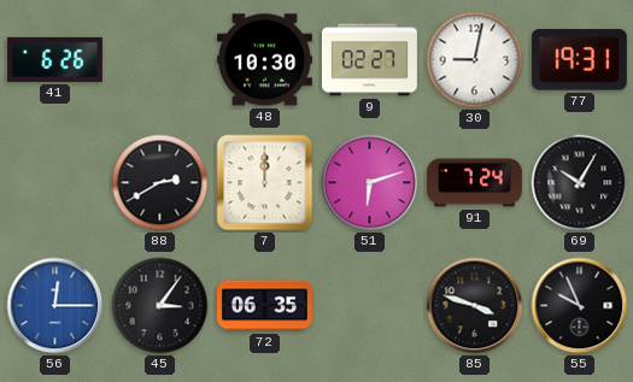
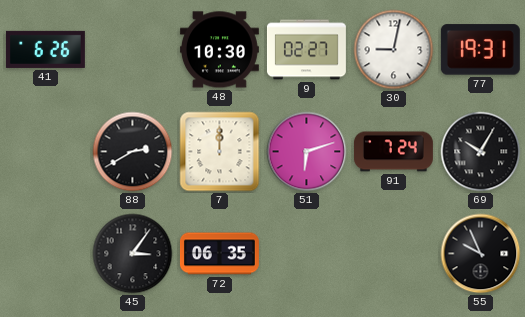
56: 12:15 -> none (55, 306)
85: 3:48 -> none (475, 306)
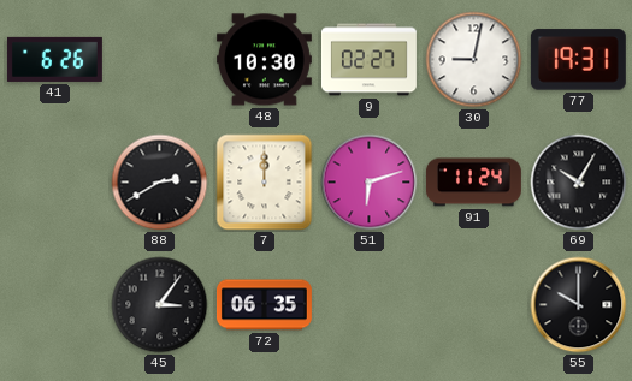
91: 7:24 -> 11:24 (473, 183)
55: 9:56 -> 10:00 (579, 305)
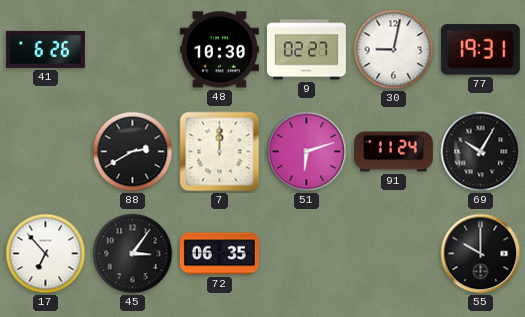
17: none -> 6:53 (46, 254)
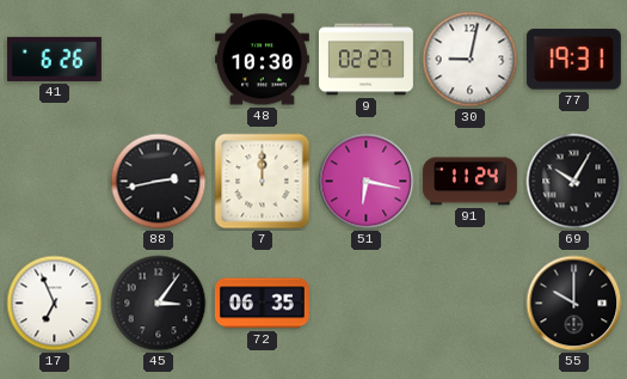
88: 2:40 -> 2:43 (159, 182)
51: 6:12 -> 6:17 (367, 182)
17: 6:53 -> 6:56 (55, 304)
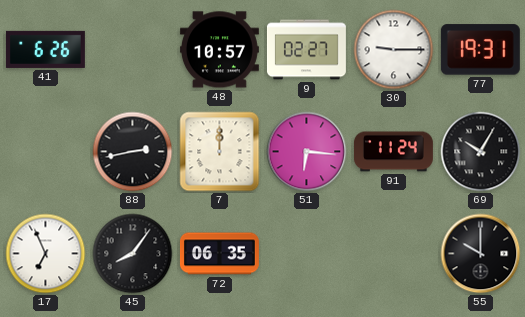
48: 10:30 -> 10:57 (219, 50)
30: 9:02 -> 9:15 (394, 50)
51: 6:17 -> 6:16 (307, 152)
45: 3:06 -> 8:06 (133, 254)
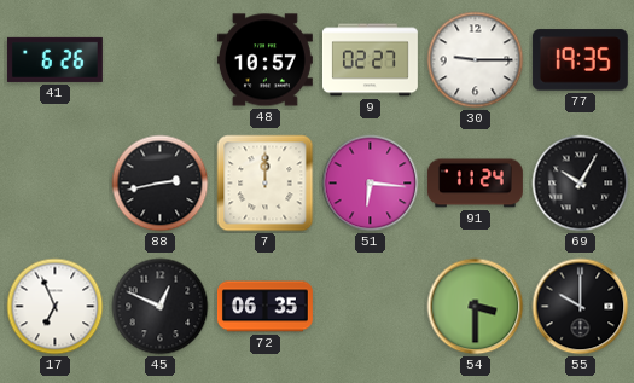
77: 19:31 -> 19:35 (580, 60)
45: 8:06 -> 12:49 (161, 307)
54: none -> 3:30 (476, 307)
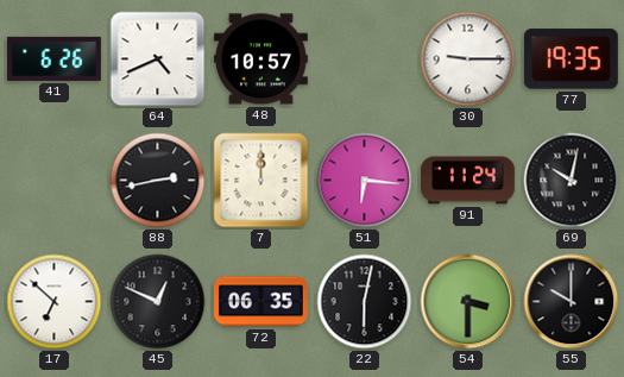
64: none -> 4:41 (158, 59)
9: 02:27 -> none (370, 60)
69: 10:05 -> 10:02 (572, 181)
17: 6:56 -> 6:52 (55, 302)
22: none -> 6:02 (365, 302)
